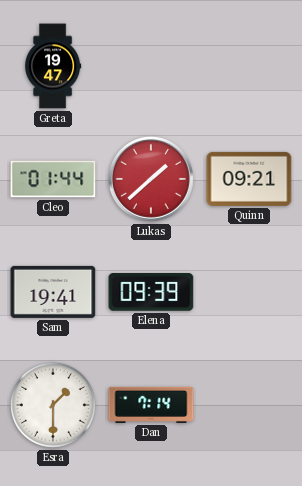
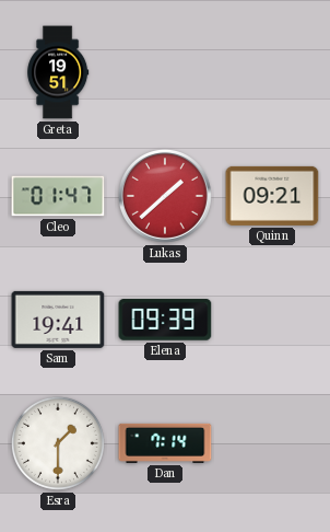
Greta: 19:47 -> 19:51 (58, 72)
Cleo: 01:44 -> 01:47 (58, 196)
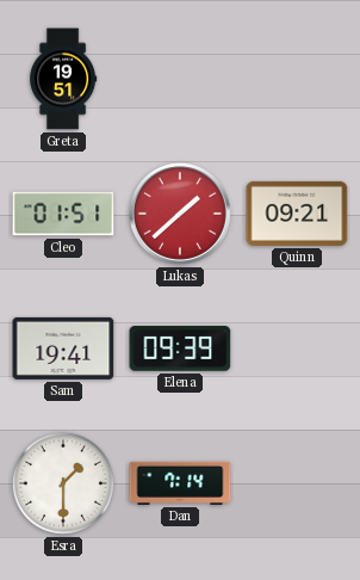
Cleo: 01:47 -> 01:51 (63, 214)
